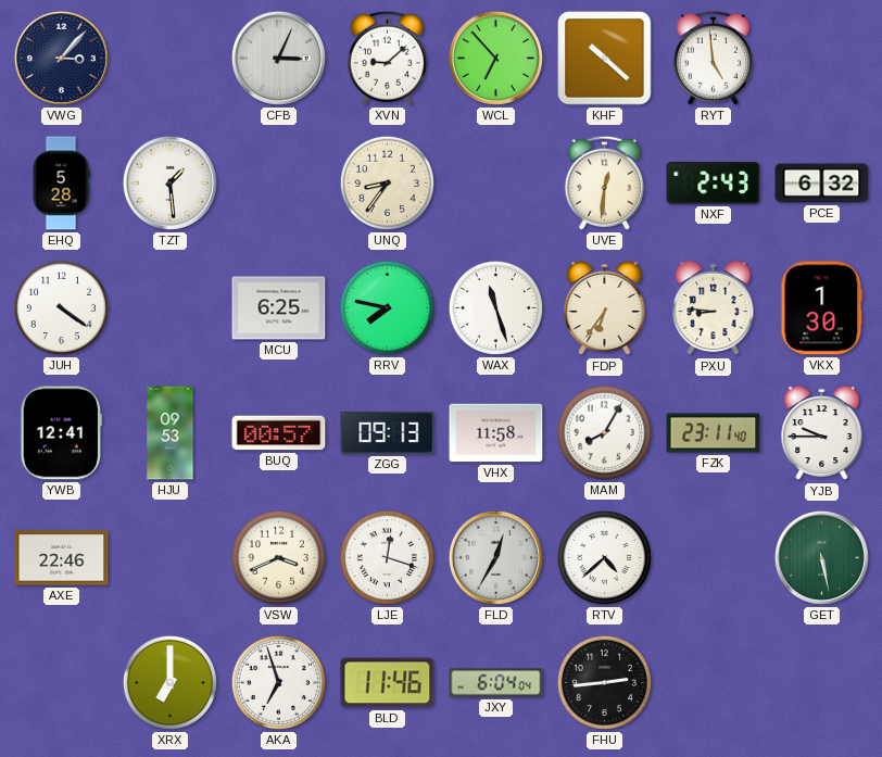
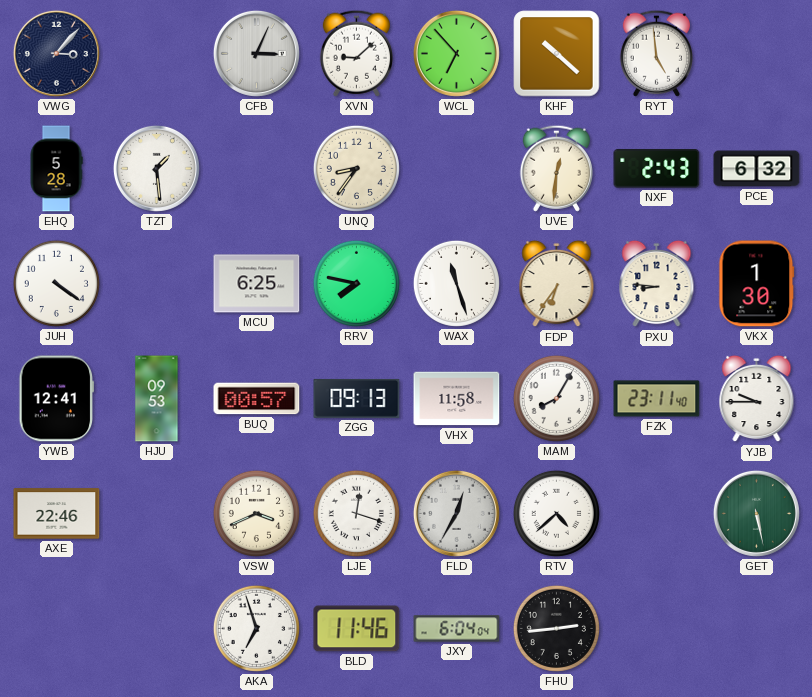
XRX: 7:00 -> none (169, 682)
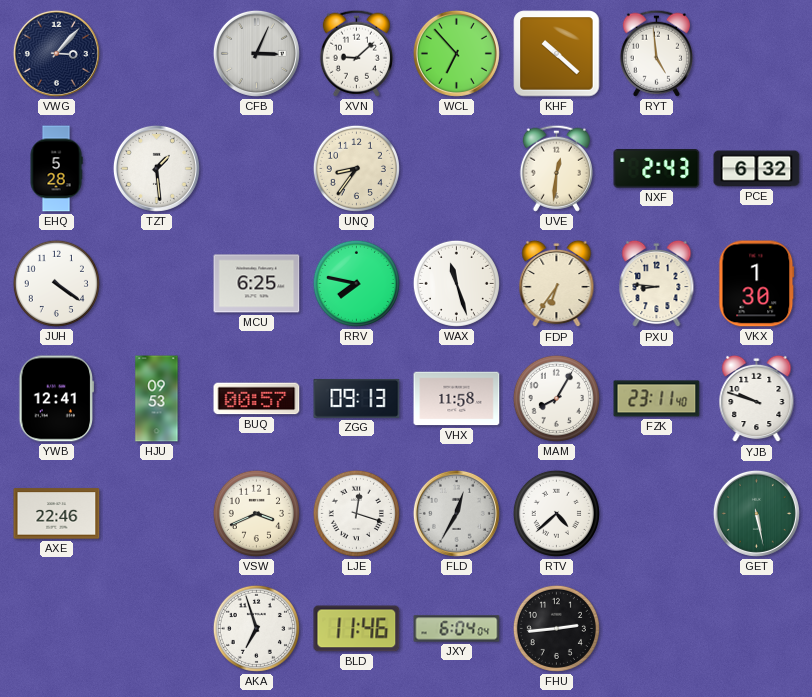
YJB: 9:45 -> 9:48 (757, 399)
